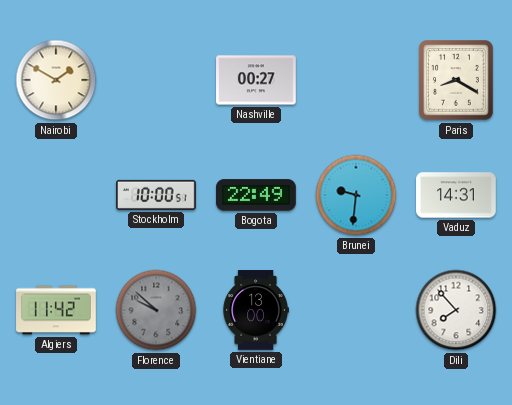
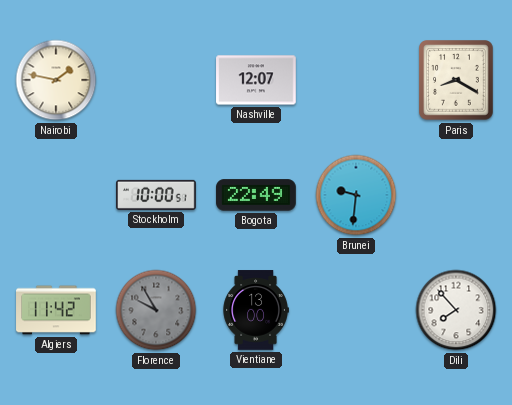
Nairobi: 1:50 -> 1:47 (56, 80)
Nashville: 00:27 -> 12:07 (256, 80)
Vaduz: 14:31 -> none (456, 195)
Florence: 9:52 -> 9:55 (156, 310)
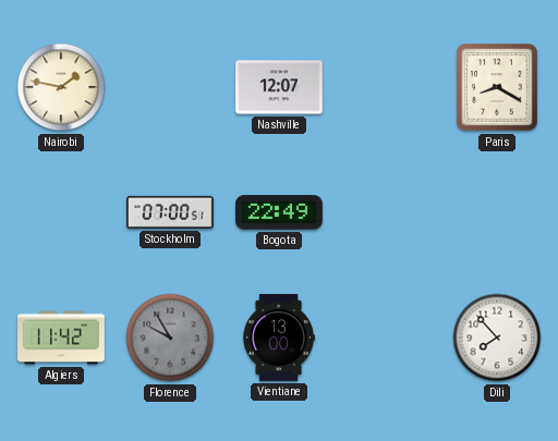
Stockholm: 10:00 -> 07:00 (170, 212)
Brunei: 9:31 -> none (356, 195)
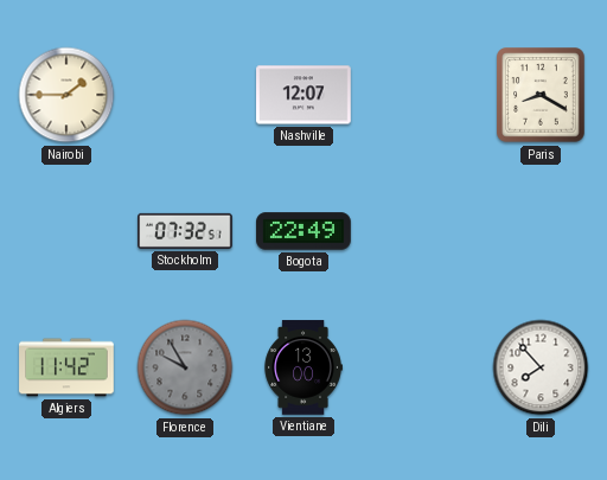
Nairobi: 1:47 -> 1:45 (66, 95)
Stockholm: 07:00 -> 07:32 (185, 231)
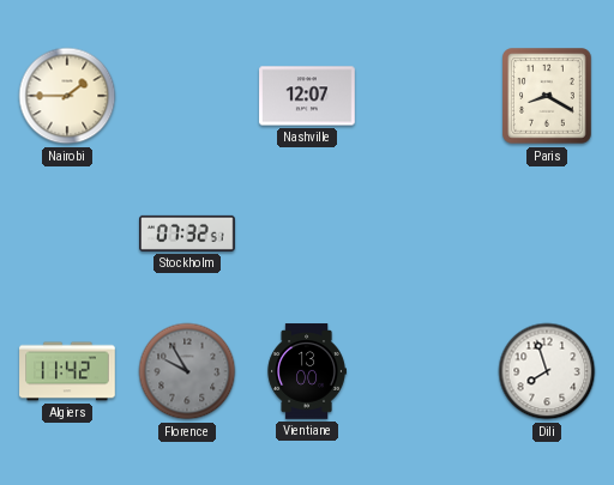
Bogota: 22:49 -> none (303, 231)
Dili: 7:53 -> 7:57 (547, 371)
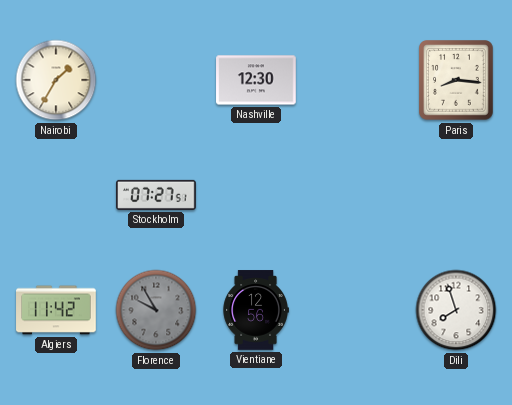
Nairobi: 1:45 -> 1:35 (56, 80)
Nashville: 12:07 -> 12:30 (256, 80)
Paris: 8:20 -> 8:16 (457, 80)
Stockholm: 07:32 -> 07:27 (156, 195)
Vientiane: 13:00 -> 12:56 (256, 310)
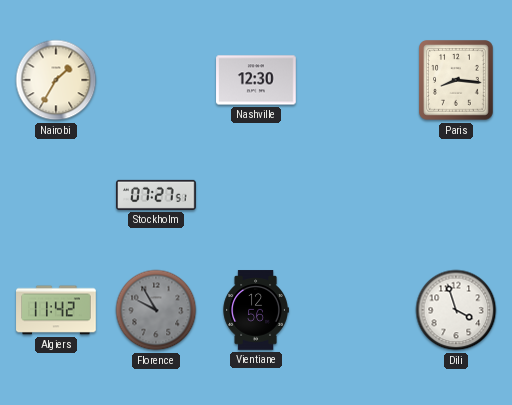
Dili: 7:57 -> 3:57 (456, 310)
